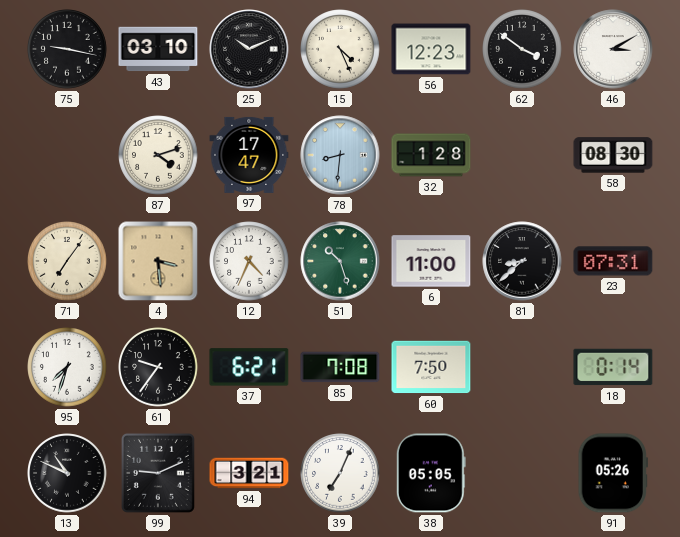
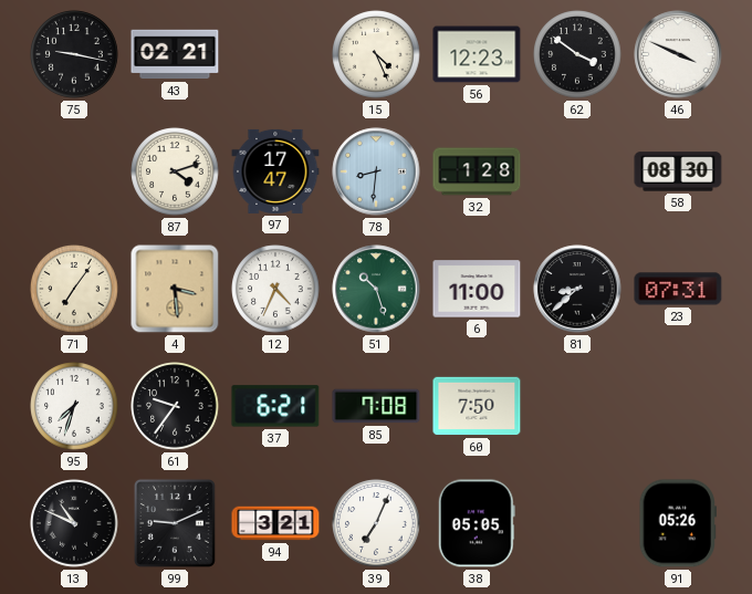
43: 03:10 -> 02:21 (175, 54)
25: 10:11 -> none (249, 49)
46: 3:10 -> 3:49 (678, 54)
18: 0:14 -> none (613, 367)
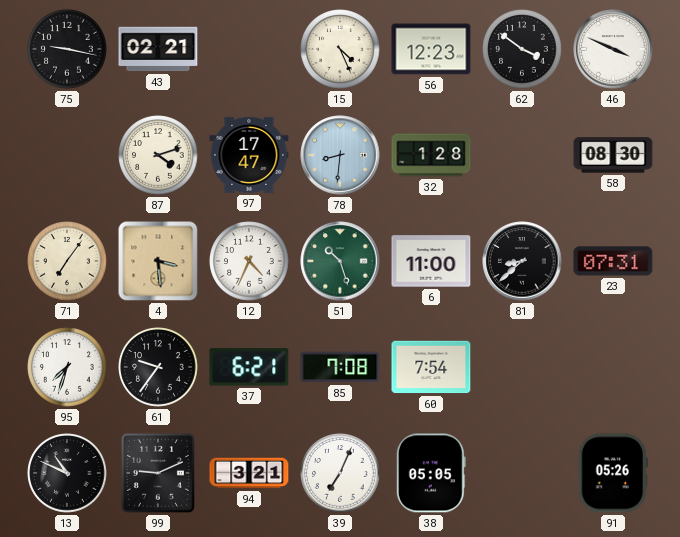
60: 7:50 -> 7:54 (431, 367)
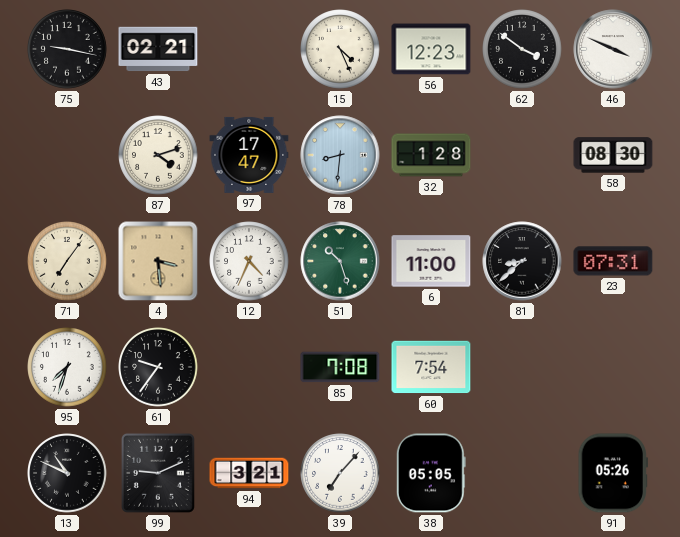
37: 6:21 -> none (249, 367)
39: 7:04 -> 7:07 (340, 473)
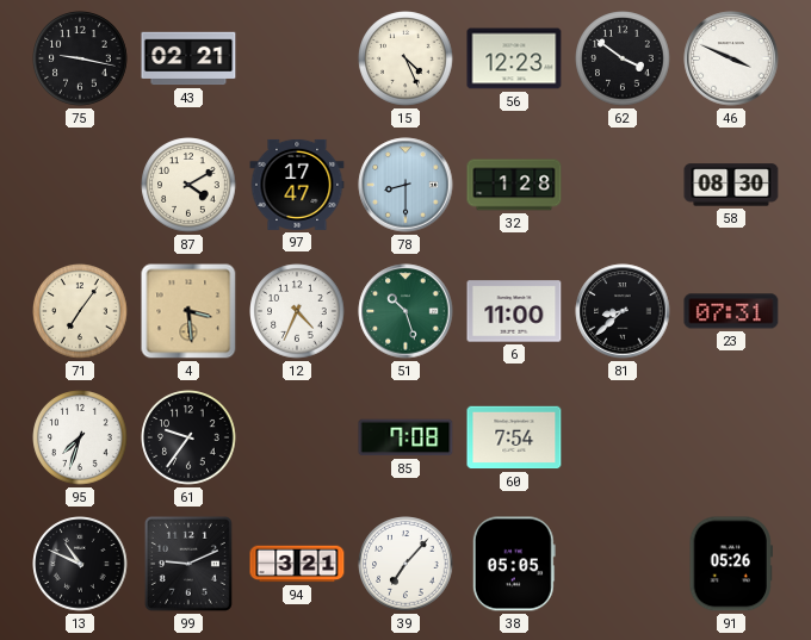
87: 4:12 -> 4:10 (188, 185)
78: 8:31 -> 8:30 (405, 185)
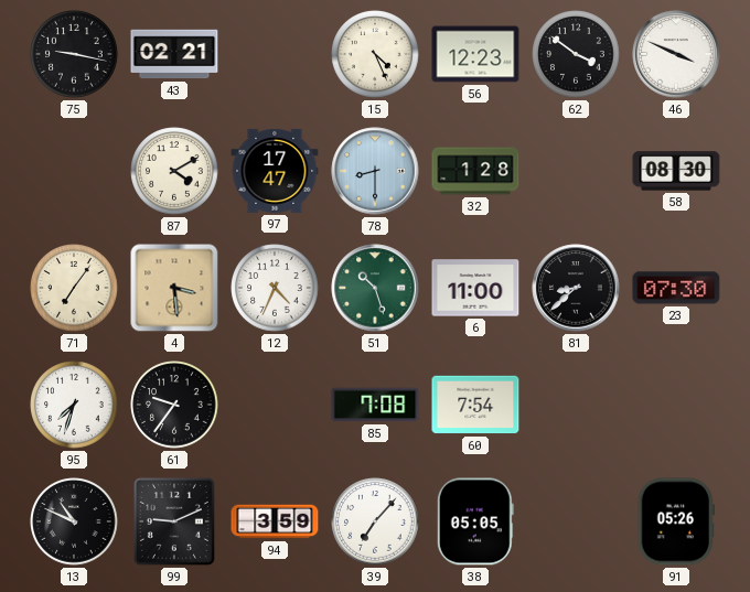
23: 07:31 -> 07:30 (676, 288)
94: 3:21 -> 3:59 (275, 521)
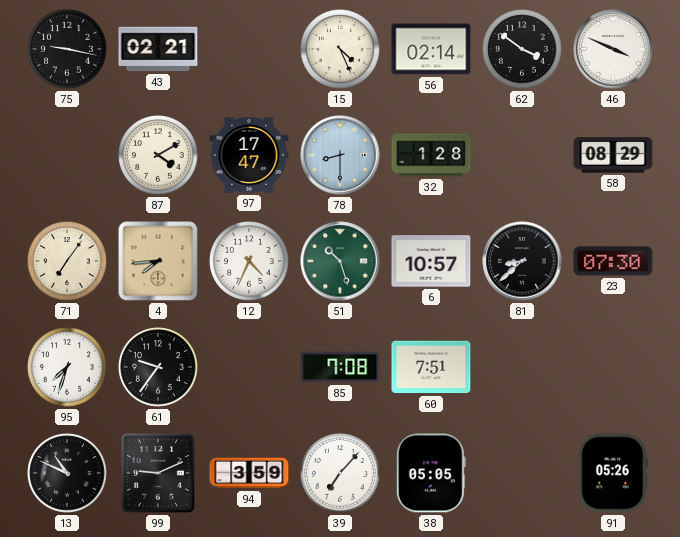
56: 12:23 -> 02:14 (431, 49)
58: 08:30 -> 08:29 (613, 155)
4: 3:29 -> 7:44 (158, 261)
6: 11:00 -> 10:57 (431, 261)
60: 7:54 -> 7:51 (431, 367)
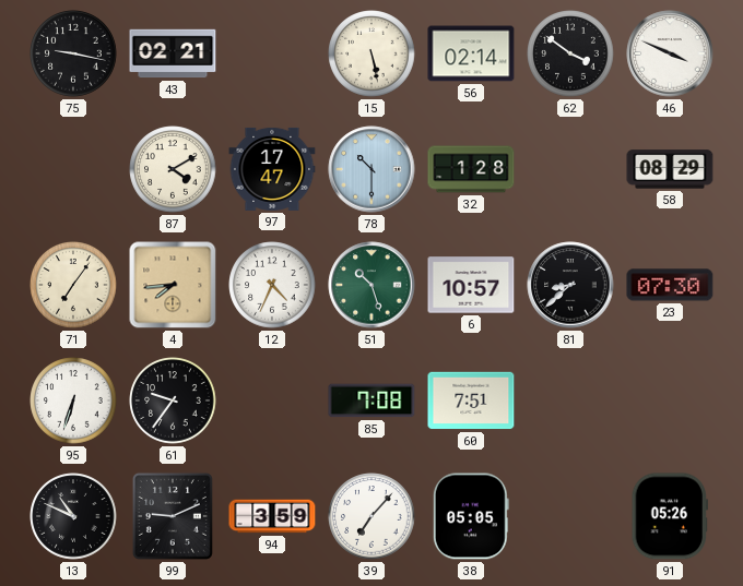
15: 4:26 -> 5:28 (371, 53)
78: 8:30 -> 10:30 (371, 169)
95: 7:33 -> 6:33 (73, 400)
